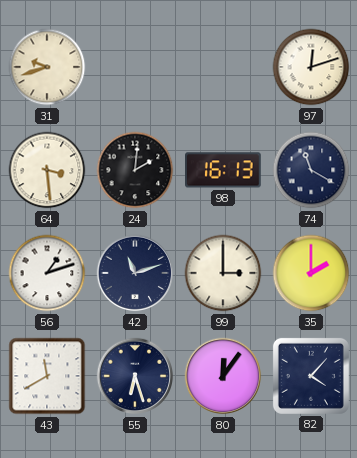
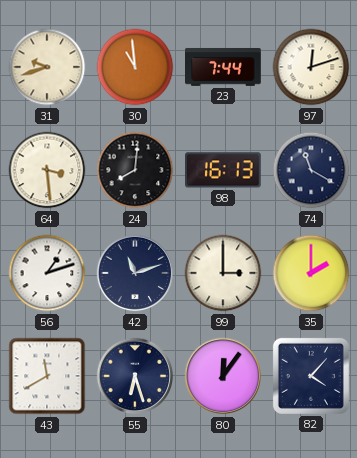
30: none -> 10:59 (135, 67)
23: none -> 7:44 (224, 67)
24: 2:01 -> 8:01 (135, 170)
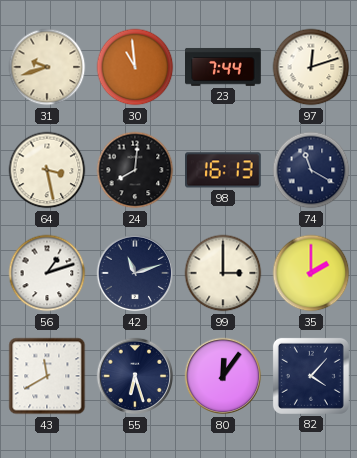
64: 3:29 -> 3:28 (47, 170)
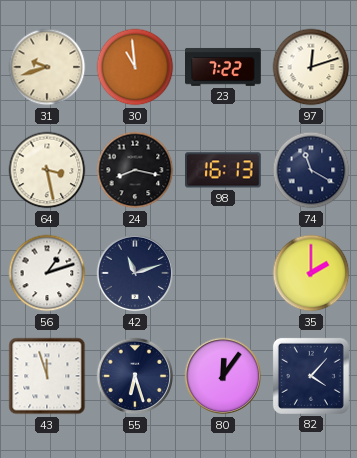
23: 7:44 -> 7:22 (224, 67)
24: 8:01 -> 8:17 (135, 170)
99: 3:00 -> none (223, 273)
43: 11:40 -> 11:57 (47, 376)
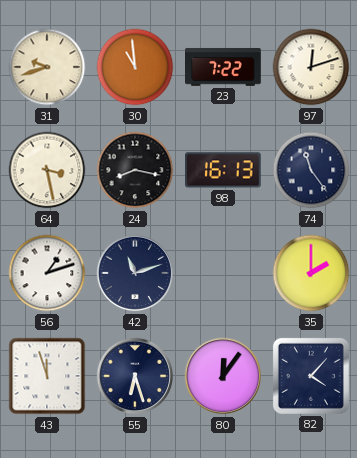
74: 11:20 -> 11:24 (311, 170)
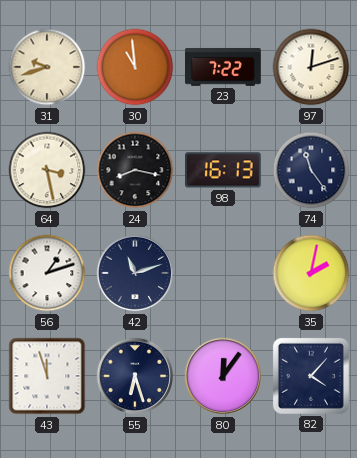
35: 2:00 -> 2:02 (311, 273)
